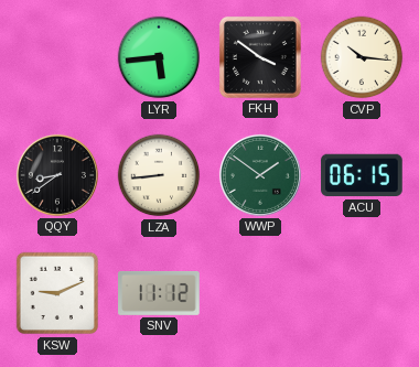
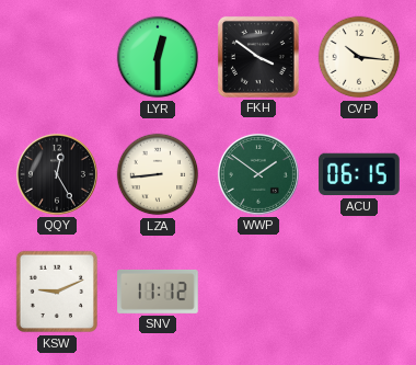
LYR: 5:44 -> 12:30 (158, 57)
QQY: 8:39 -> 12:25 (57, 174)
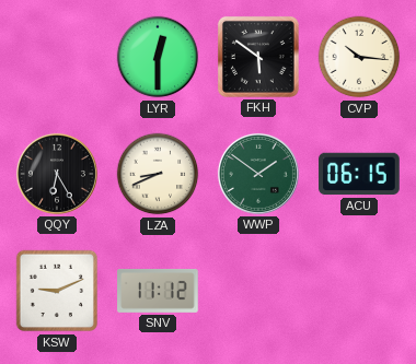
FKH: 3:51 -> 5:51 (258, 57)
QQY: 12:25 -> 6:25 (57, 174)
LZA: 8:44 -> 8:41 (158, 174)
